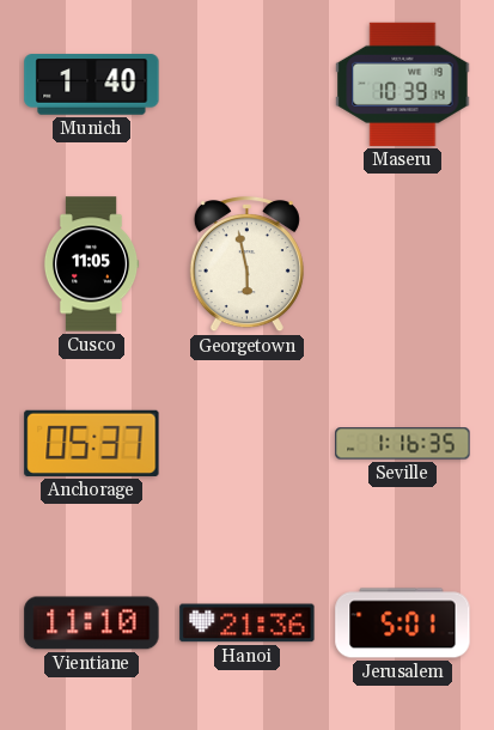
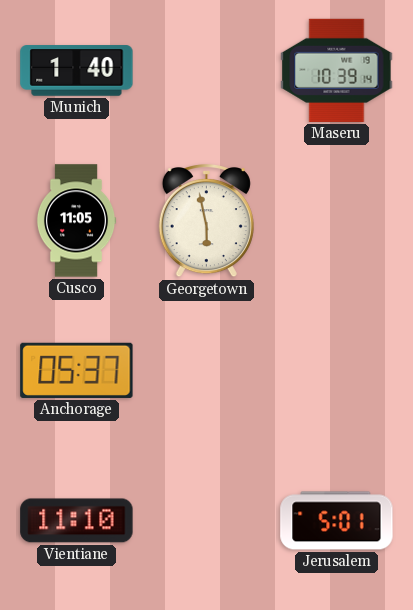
Seville: 1:16 -> none (403, 444)
Hanoi: 21:36 -> none (248, 623)
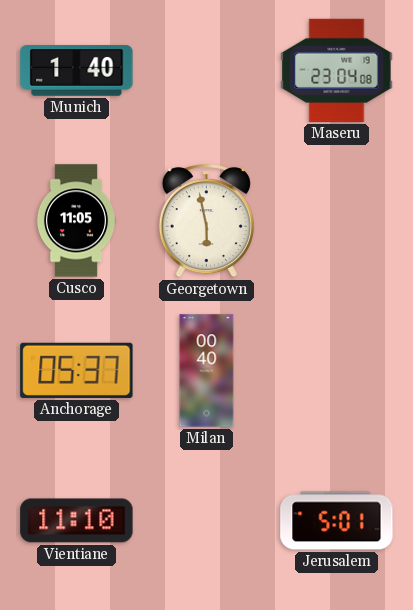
Maseru: 10:39 -> 23:04 (337, 70)
Milan: none -> 00:40 (207, 371)
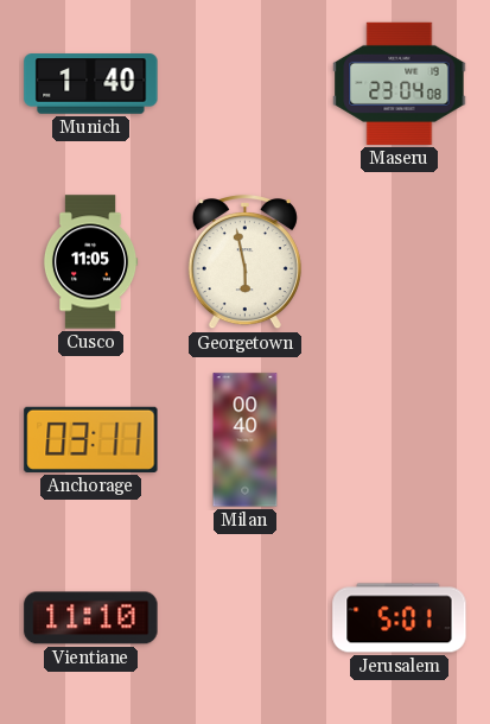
Anchorage: 05:37 -> 03:11 (91, 439)
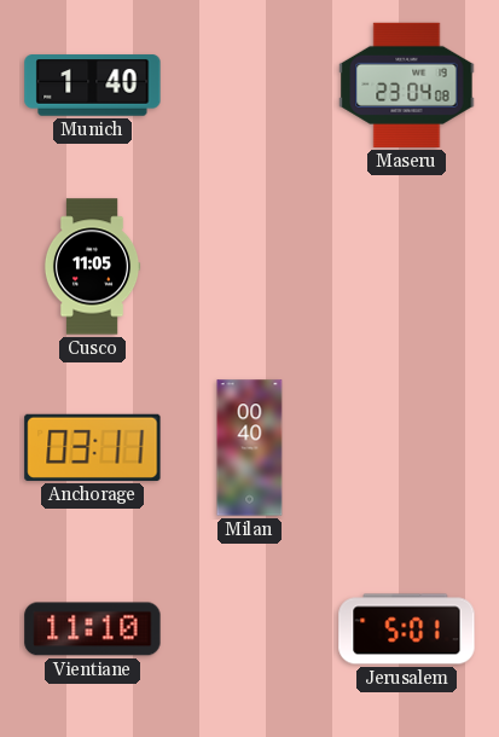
Georgetown: 5:58 -> none (244, 263)
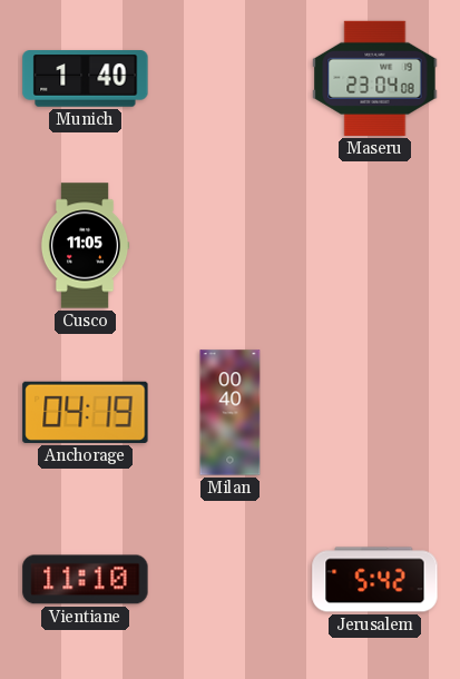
Anchorage: 03:11 -> 04:19 (86, 412)
Jerusalem: 5:01 -> 5:42 (375, 580)
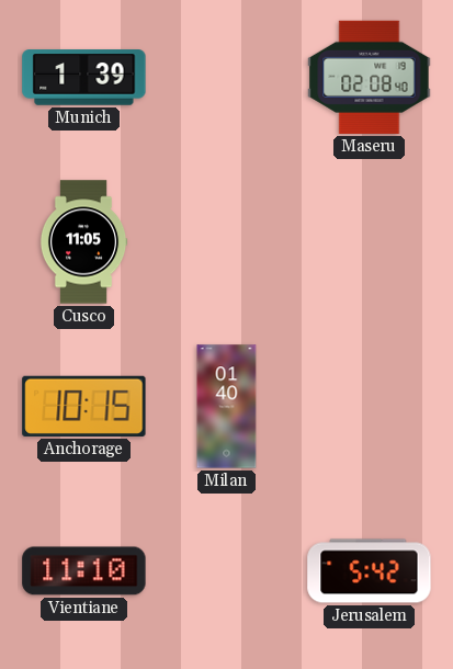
Munich: 1:40 -> 1:39 (84, 78)
Maseru: 23:04 -> 02:08 (370, 77)
Anchorage: 04:19 -> 10:15 (84, 406)
Milan: 00:40 -> 01:40 (227, 407)
